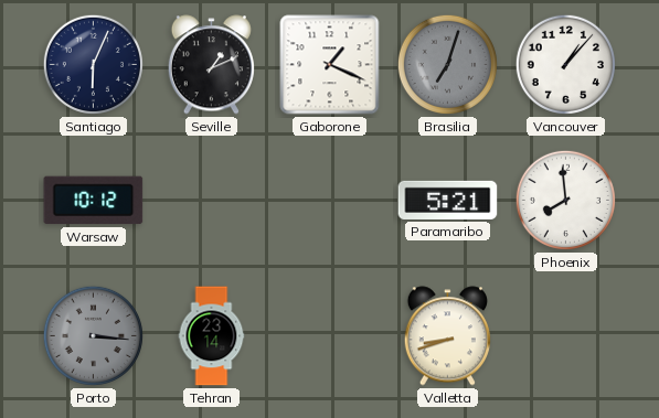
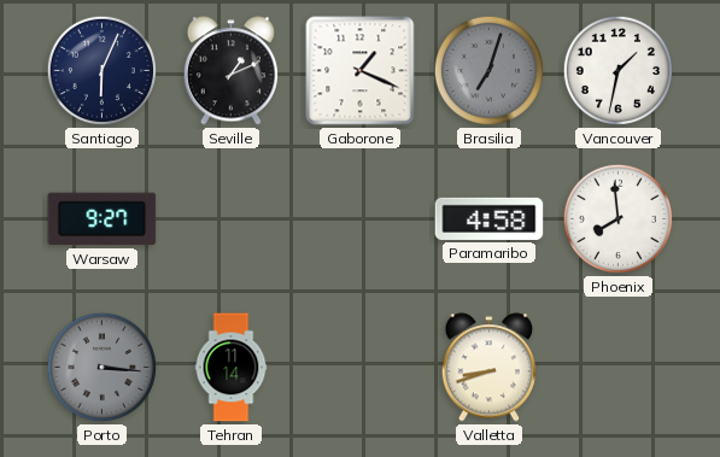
Vancouver: 1:07 -> 1:32 (617, 70)
Warsaw: 10:12 -> 9:27 (103, 219)
Paramaribo: 5:21 -> 4:58 (490, 218)
Tehran: 23:14 -> 11:14 (232, 368)
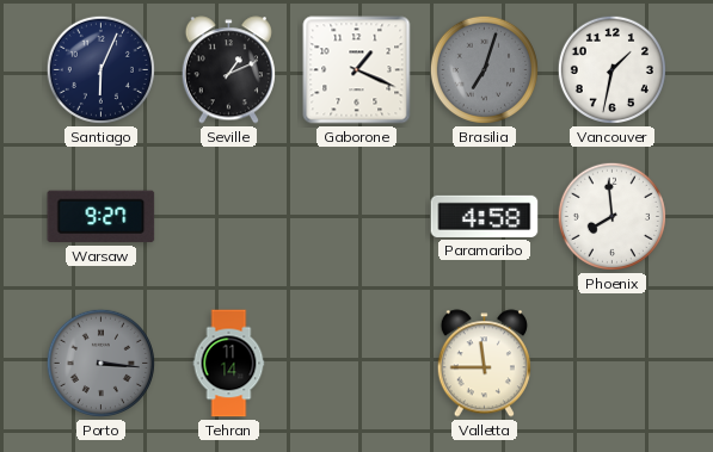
Valletta: 8:42 -> 11:45 (484, 364)
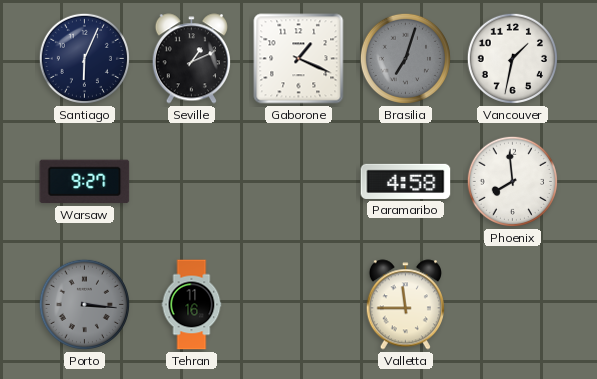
Tehran: 11:14 -> 11:16 (192, 305)
